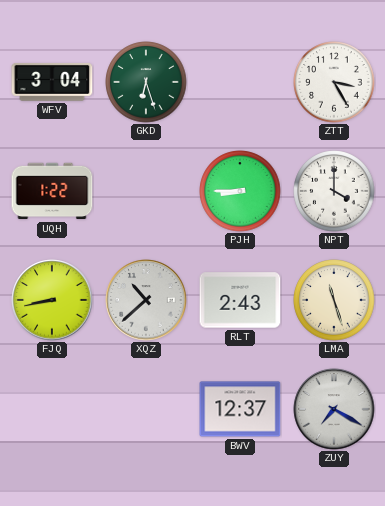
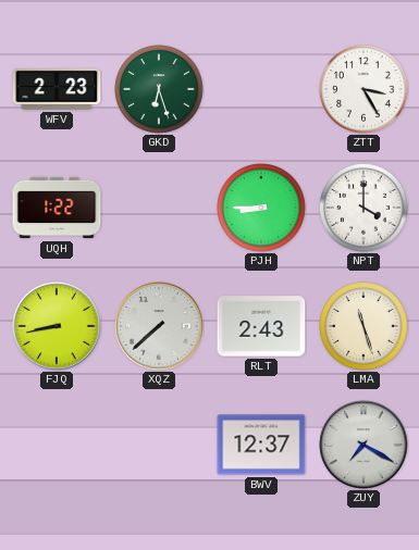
WFV: 3:04 -> 2:23 (57, 89)
XQZ: 10:38 -> 7:38 (159, 326)
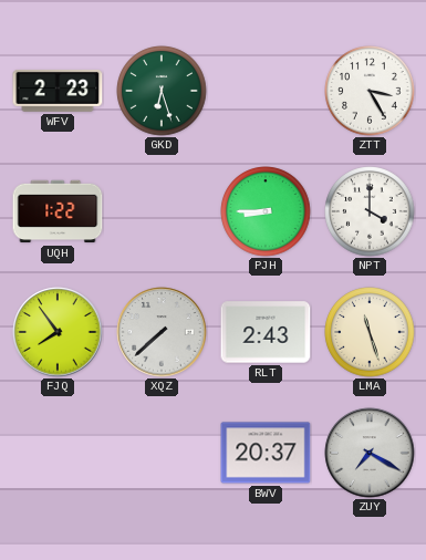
FJQ: 8:43 -> 7:54 (58, 332)
BWV: 12:37 -> 20:37 (266, 453)
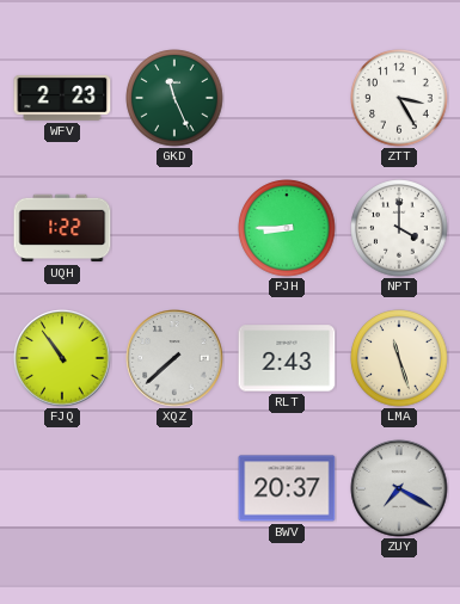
GKD: 6:27 -> 11:26 (174, 98)
FJQ: 7:54 -> 10:54 (62, 358)
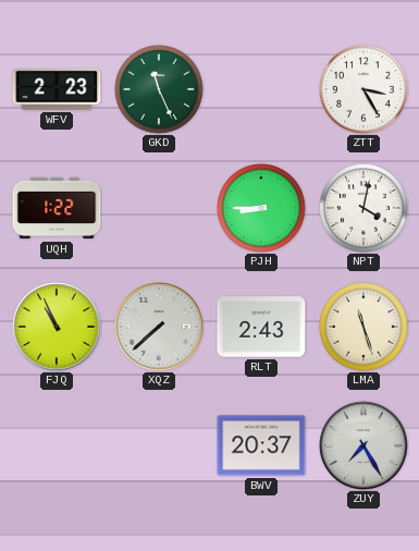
NPT: 4:00 -> 4:02 (363, 208)
FJQ: 10:54 -> 10:56 (57, 327)
ZUY: 7:20 -> 7:25 (363, 445)
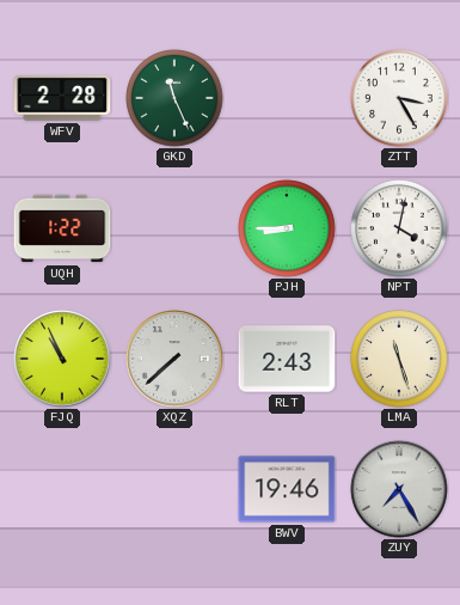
WFV: 2:23 -> 2:28 (62, 98)
BWV: 20:37 -> 19:46 (287, 489)
